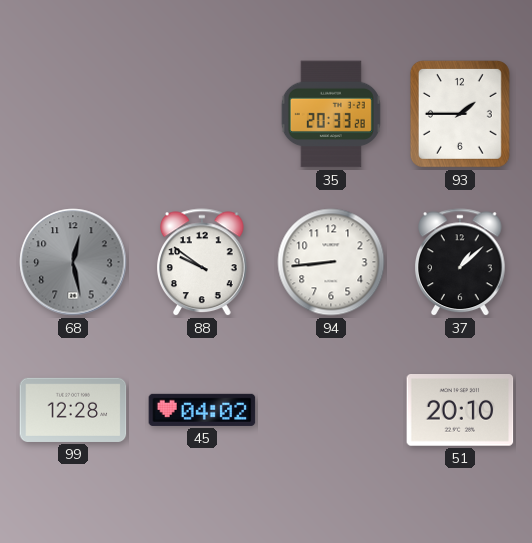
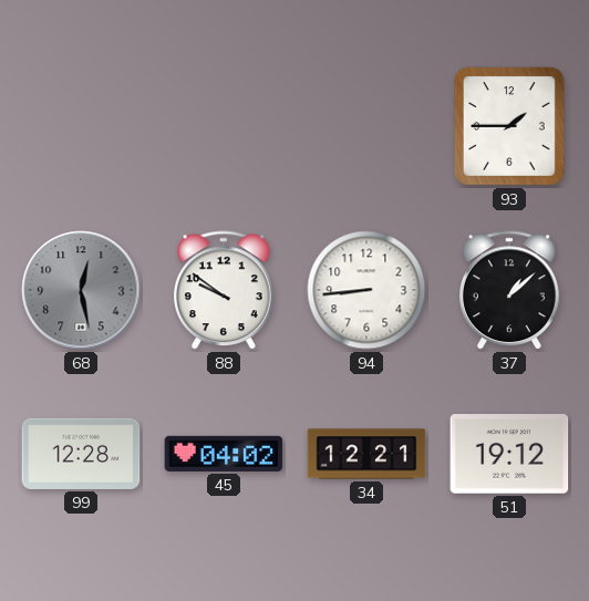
35: 20:33 -> none (331, 114)
34: none -> 12:21 (366, 454)
51: 20:10 -> 19:12 (509, 455)
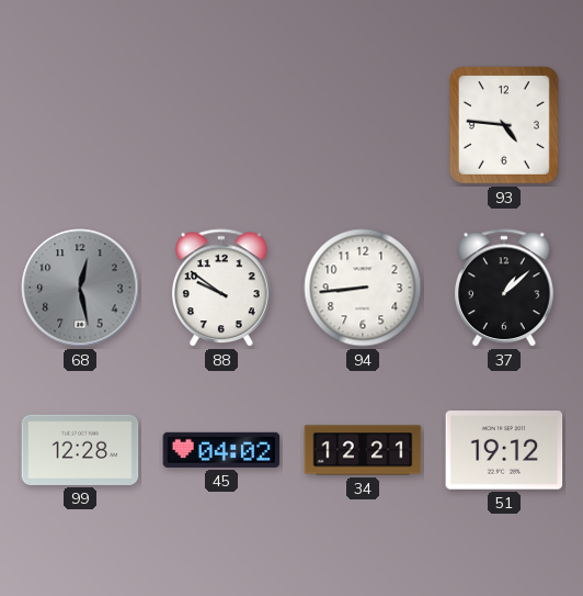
93: 1:45 -> 4:46 (504, 125)
